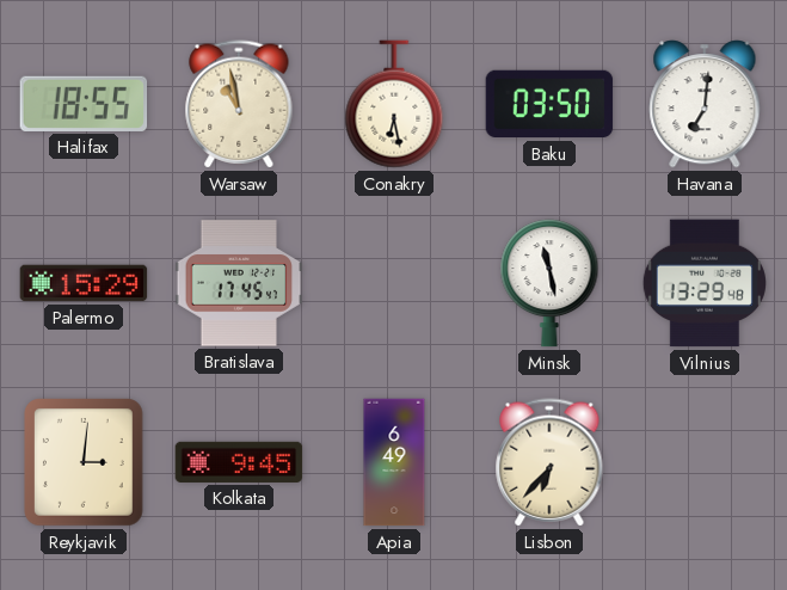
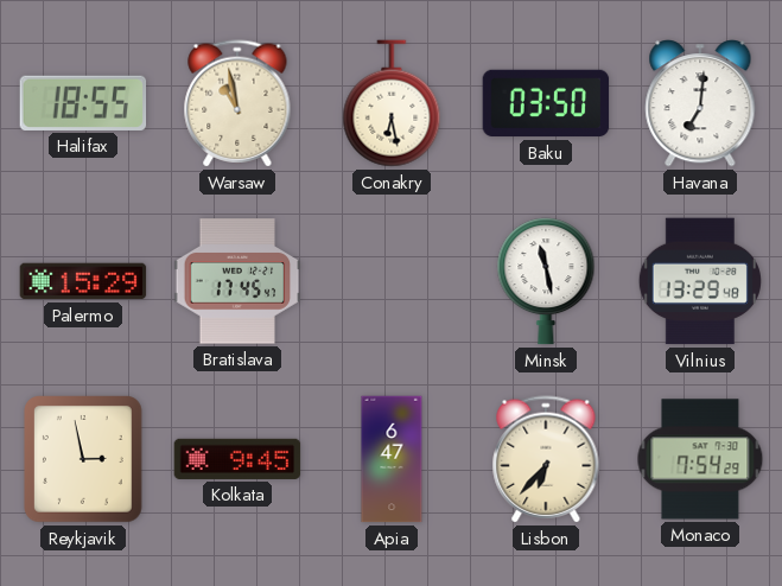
Reykjavik: 3:01 -> 2:58 (84, 460)
Apia: 6:49 -> 6:47 (392, 459)
Monaco: none -> 7:54 (700, 459)
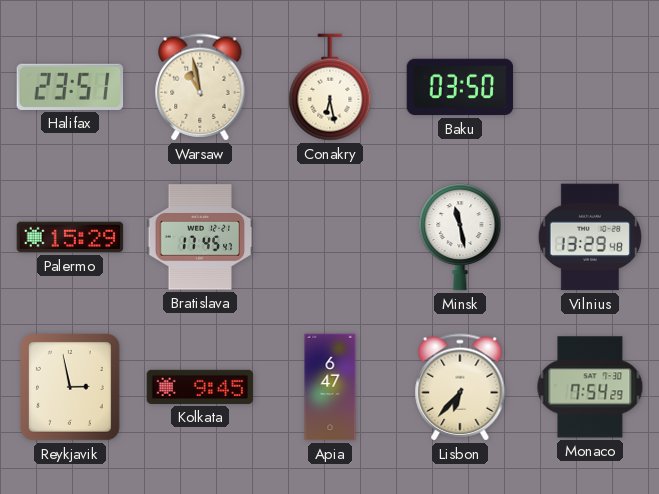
Halifax: 18:55 -> 23:51 (70, 87)
Havana: 7:01 -> none (700, 103)
